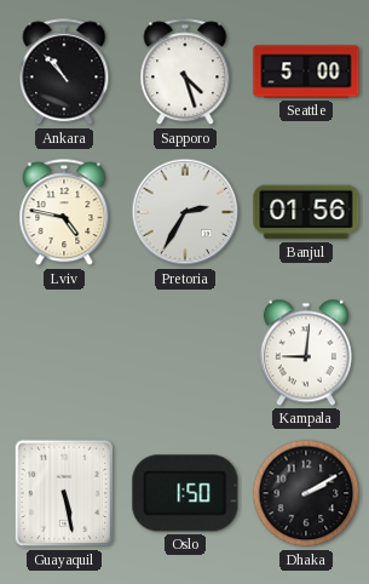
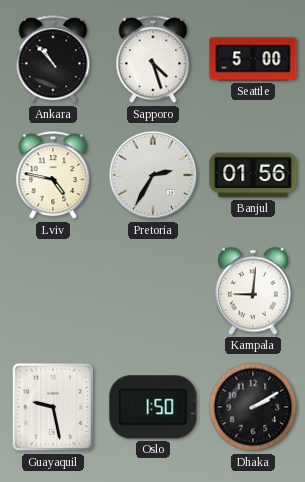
Guayaquil: 5:28 -> 9:28 (53, 407)
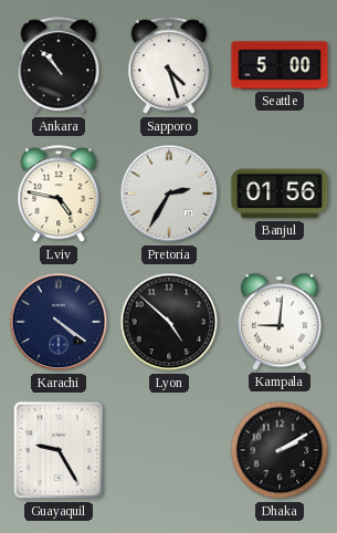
Karachi: none -> 4:21 (59, 322)
Lyon: none -> 4:52 (169, 322)
Guayaquil: 9:28 -> 9:25 (59, 450)
Oslo: 1:50 -> none (153, 407)
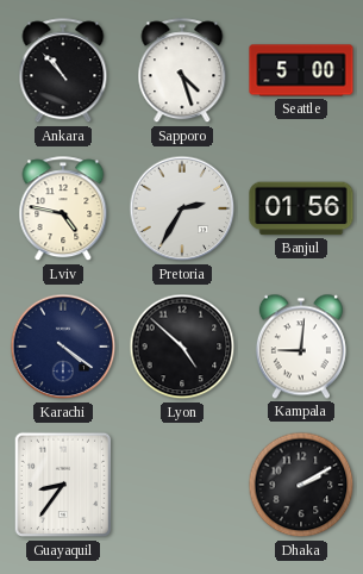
Guayaquil: 9:25 -> 8:36 (63, 485)
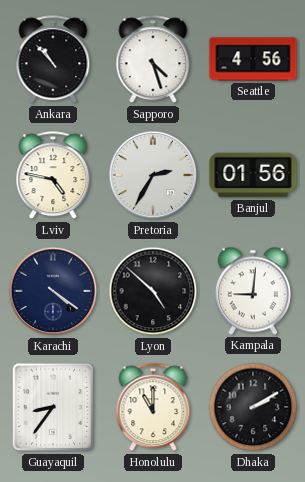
Seattle: 5:00 -> 4:56 (253, 59)
Honolulu: none -> 11:00 (153, 408)
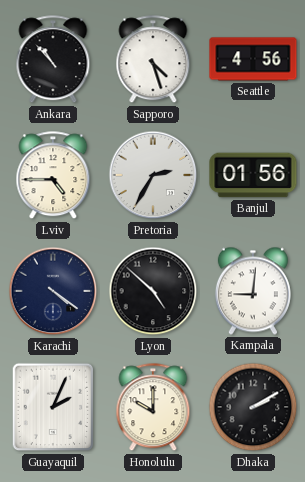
Lviv: 4:47 -> 4:45 (53, 176)
Guayaquil: 8:36 -> 2:04 (53, 407)
Honolulu: 11:00 -> 10:00 (153, 408)
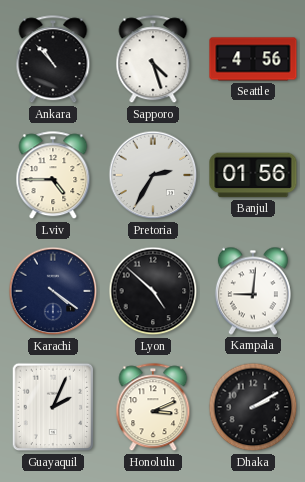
Honolulu: 10:00 -> 3:11 (153, 408)
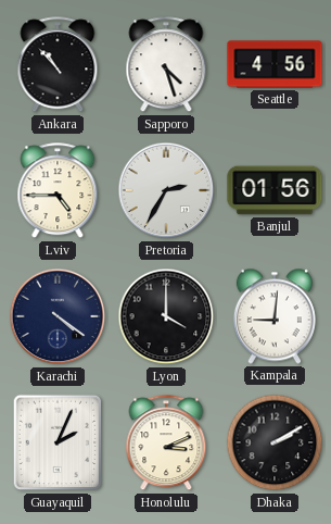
Lyon: 4:52 -> 4:00 (166, 316)
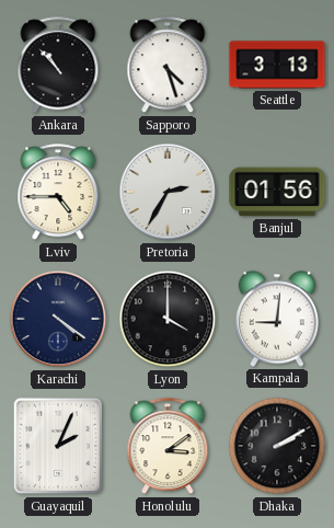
Seattle: 4:56 -> 3:13 (277, 65)
Honolulu: 3:11 -> 3:09 (168, 447)
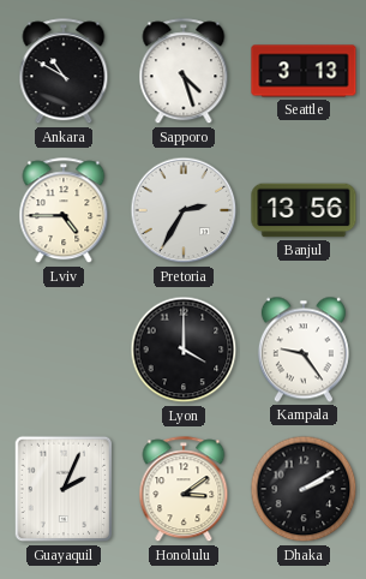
Ankara: 10:53 -> 10:50 (64, 72)
Banjul: 01:56 -> 13:56 (304, 210)
Karachi: 4:21 -> none (58, 319)
Kampala: 9:01 -> 9:24 (304, 350)
